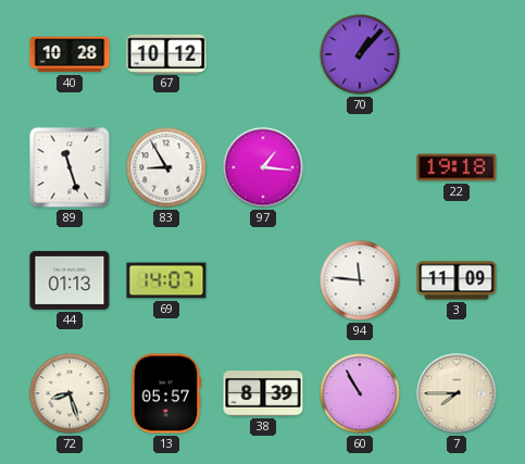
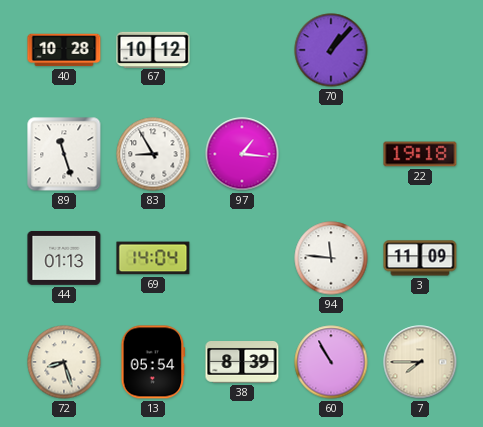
69: 14:07 -> 14:04 (153, 258)
13: 05:57 -> 05:54 (153, 362)
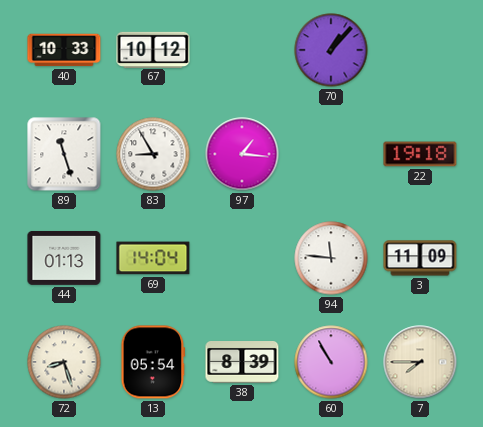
40: 10:28 -> 10:33 (64, 50)
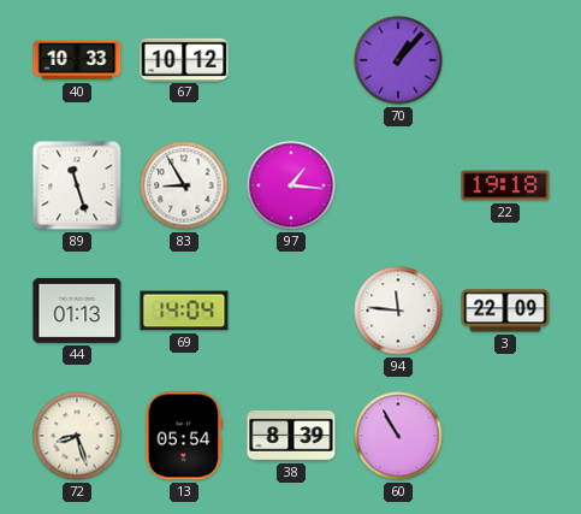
3: 11:09 -> 22:09 (505, 311)
7: 7:45 -> none (420, 362)
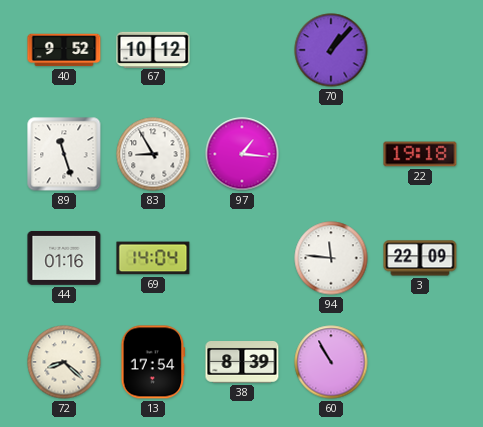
40: 10:33 -> 9:52 (64, 50)
44: 01:13 -> 01:16 (64, 258)
72: 8:27 -> 8:22 (64, 362)
13: 05:54 -> 17:54 (153, 362)
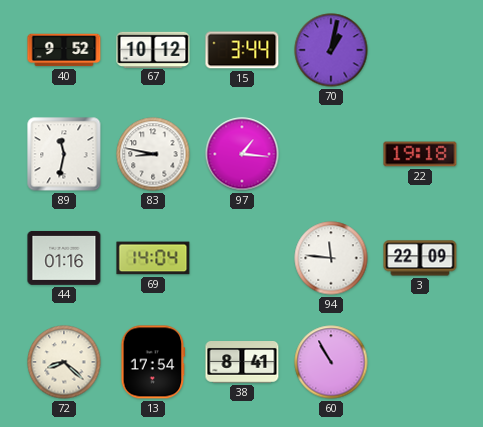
15: none -> 3:44 (242, 50)
70: 1:07 -> 1:02 (331, 50)
89: 11:27 -> 11:32 (64, 154)
83: 8:55 -> 8:47 (153, 154)
38: 8:39 -> 8:41 (242, 363)
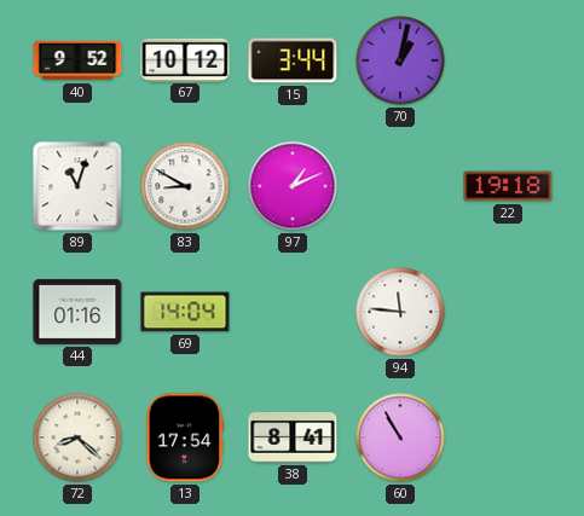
89: 11:32 -> 11:03 (77, 186)
83: 8:47 -> 8:50 (185, 186)
97: 1:16 -> 1:11 (293, 186)
3: 22:09 -> none (420, 258)
